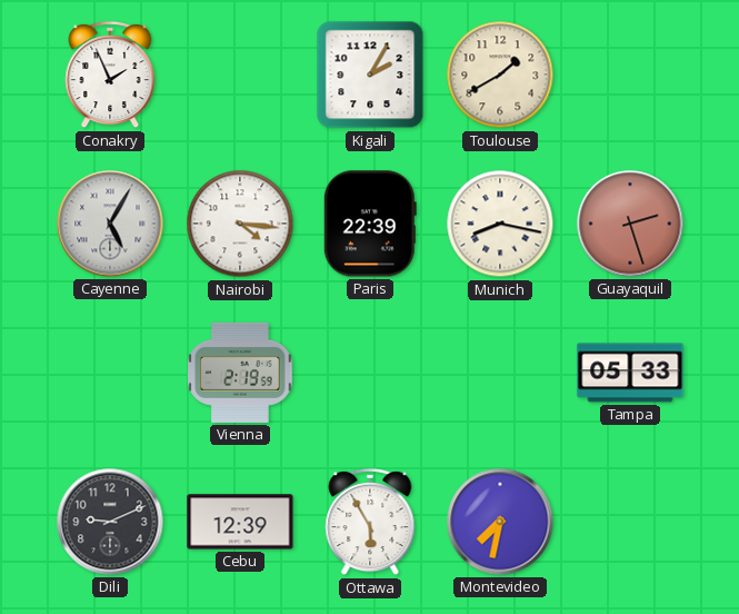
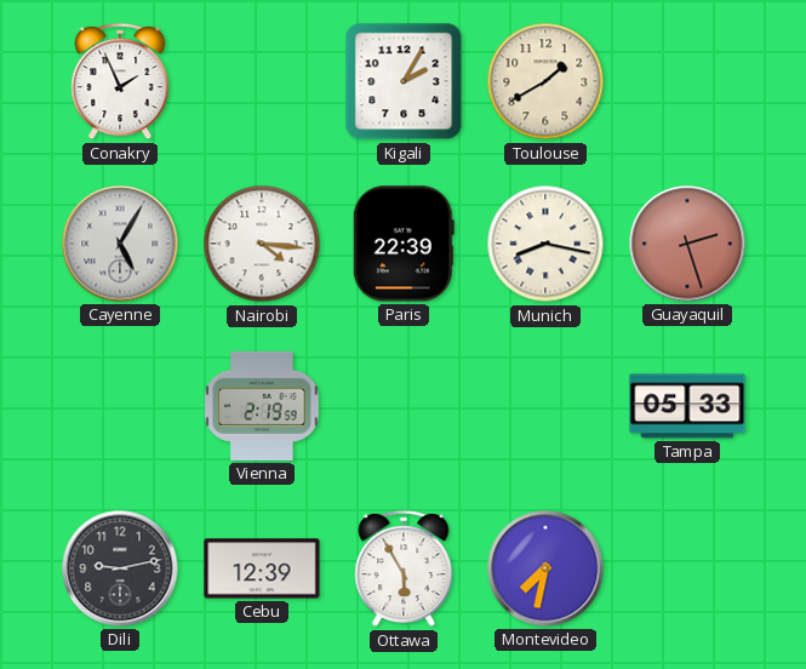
Dili: 9:11 -> 9:13 (120, 568)
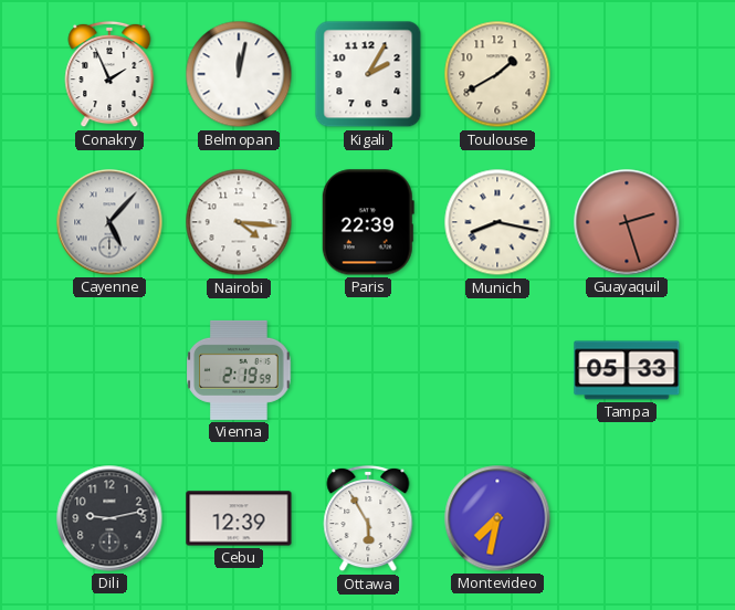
Belmopan: none -> 12:02 (239, 74)
Cayenne: 5:05 -> 5:07 (109, 222)
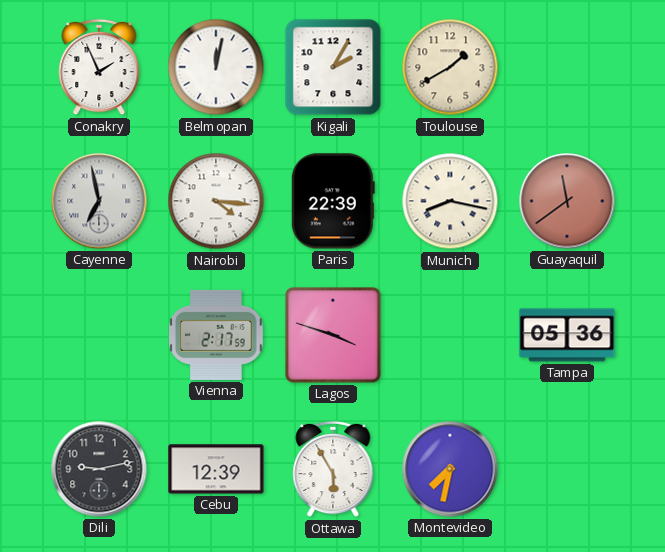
Cayenne: 5:07 -> 6:58 (99, 201)
Guayaquil: 2:27 -> 11:39 (567, 201)
Vienna: 2:19 -> 2:17 (216, 335)
Lagos: none -> 3:48 (333, 335)
Tampa: 05:33 -> 05:36 (567, 335)
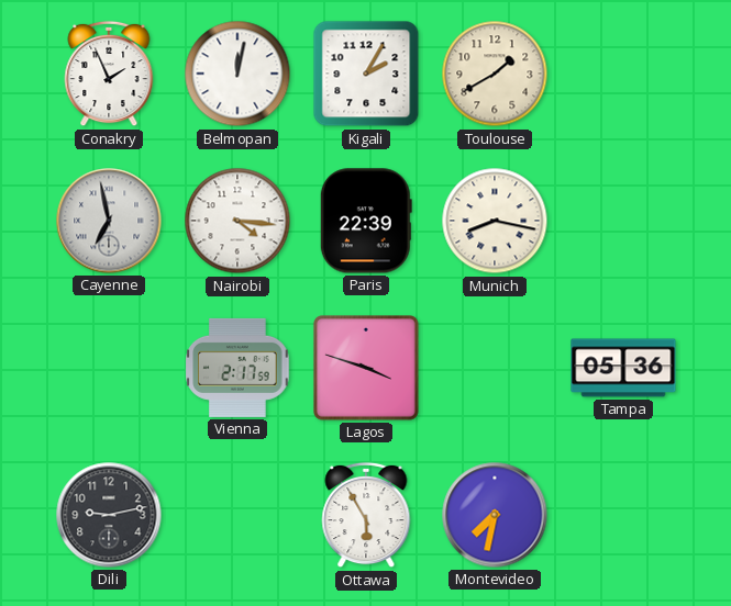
Guayaquil: 11:39 -> none (567, 201)
Cebu: 12:39 -> none (216, 469)
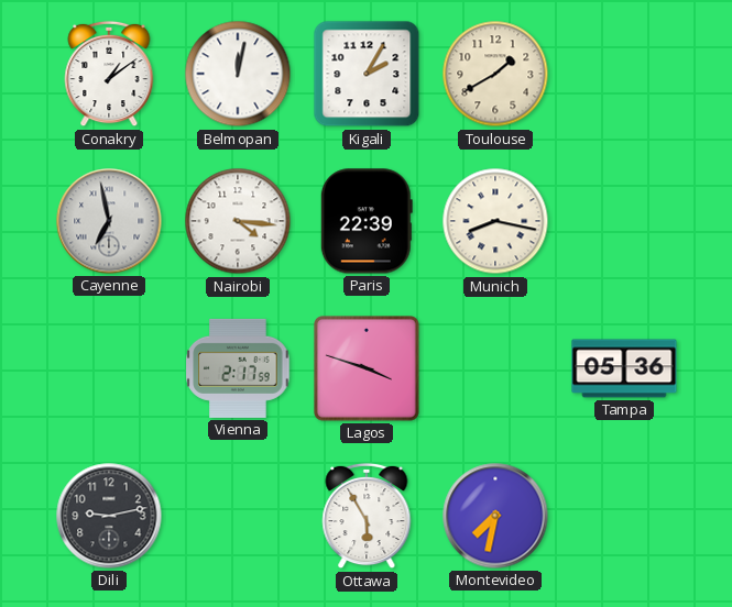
Conakry: 1:56 -> 1:09 (109, 74)
